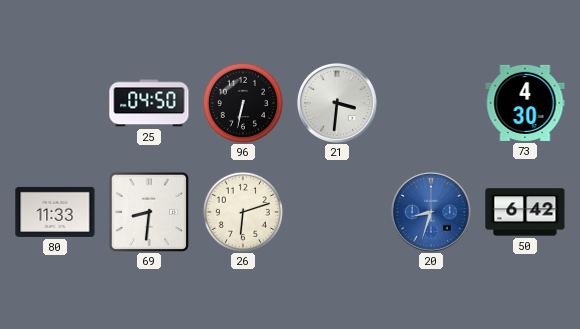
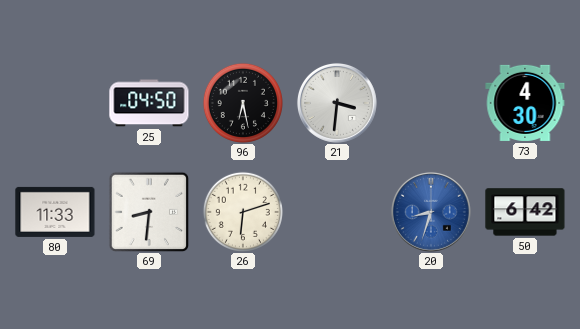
96: 6:32 -> 6:28 (243, 103)
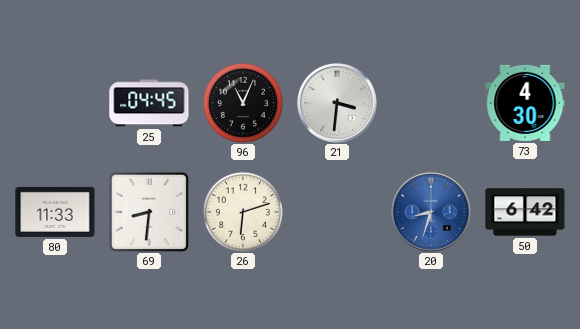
25: 04:50 -> 04:45 (149, 103)
96: 6:28 -> 11:04 (243, 103)
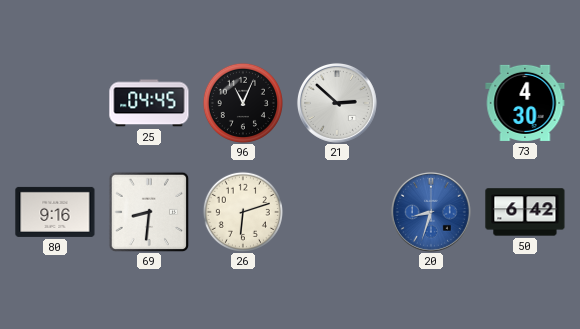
21: 3:31 -> 2:52 (337, 103)
80: 11:33 -> 9:16 (55, 212)
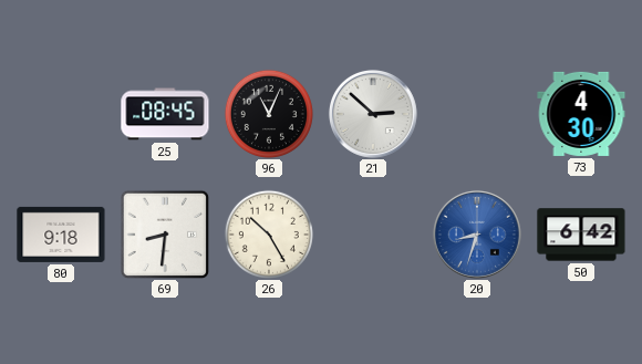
25: 04:45 -> 08:45 (165, 114)
80: 9:16 -> 9:18 (61, 235)
26: 6:12 -> 10:25 (269, 235)
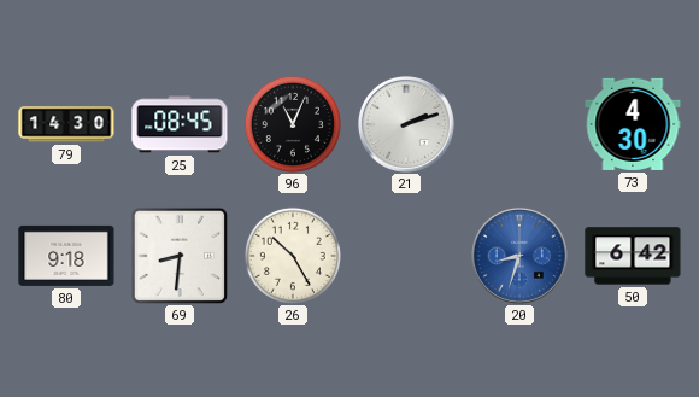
79: none -> 14:30 (66, 124)
21: 2:52 -> 2:12 (406, 124)
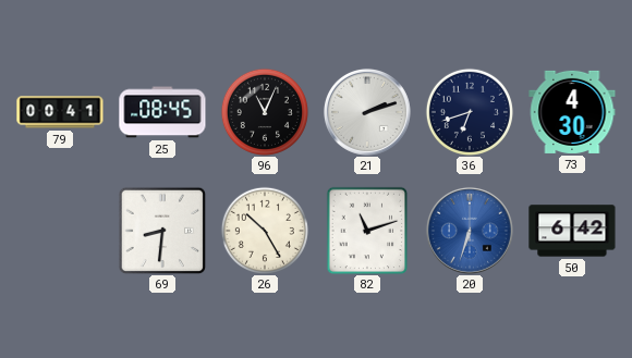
79: 14:30 -> 00:41 (60, 112)
36: none -> 6:42 (470, 112)
80: 9:18 -> none (66, 256)
82: none -> 11:12 (367, 231)
20: 8:33 -> 6:33 (470, 231)
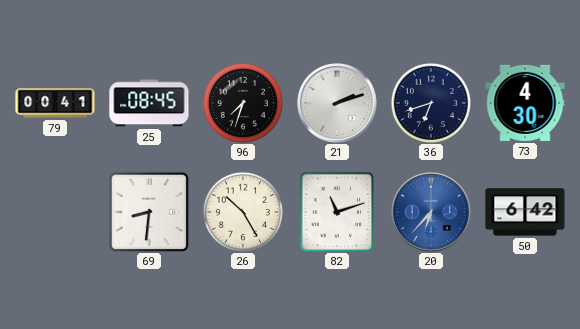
96: 11:04 -> 7:33 (243, 103)
20: 6:33 -> 6:37 (431, 212)
